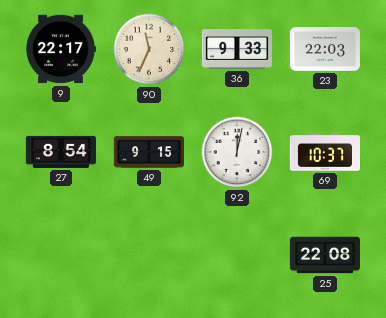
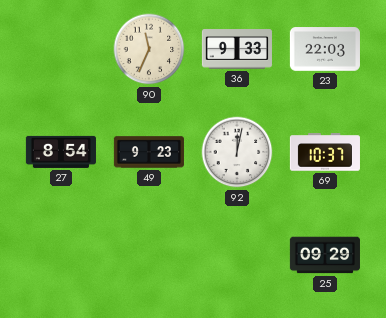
9: 22:17 -> none (61, 49)
49: 9:15 -> 9:23 (148, 152)
25: 22:08 -> 09:29 (324, 255)
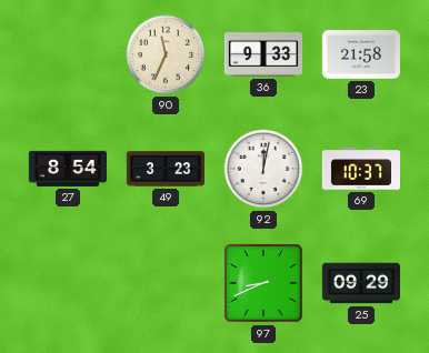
23: 22:03 -> 21:58 (361, 54)
49: 9:23 -> 3:23 (164, 169)
97: none -> 8:41 (263, 283)
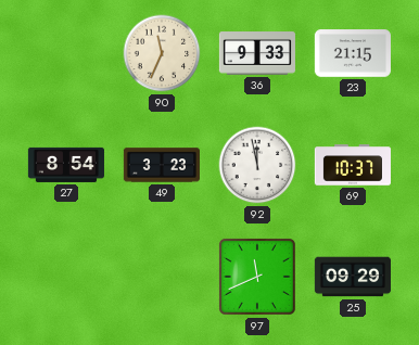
23: 21:58 -> 21:15 (353, 53)
92: 12:02 -> 11:58 (257, 165)
97: 8:41 -> 11:41 (257, 277)
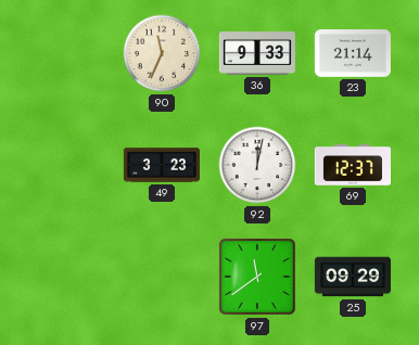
23: 21:15 -> 21:14 (353, 53)
27: 8:54 -> none (66, 165)
92: 11:58 -> 12:02 (257, 165)
69: 10:37 -> 12:37 (353, 165)
97: 11:41 -> 11:39 (257, 277)
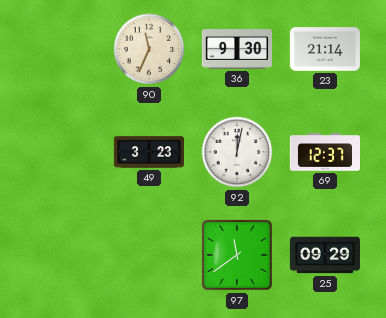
36: 9:33 -> 9:30 (237, 49)
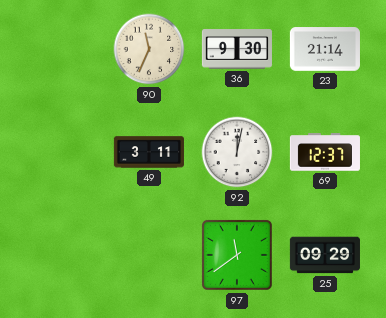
49: 3:23 -> 3:11 (148, 152)
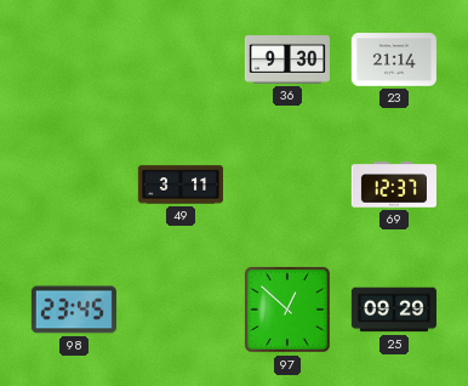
90: 11:34 -> none (149, 49)
92: 12:02 -> none (237, 152)
98: none -> 23:45 (74, 310)
97: 11:39 -> 12:52 (287, 310)
